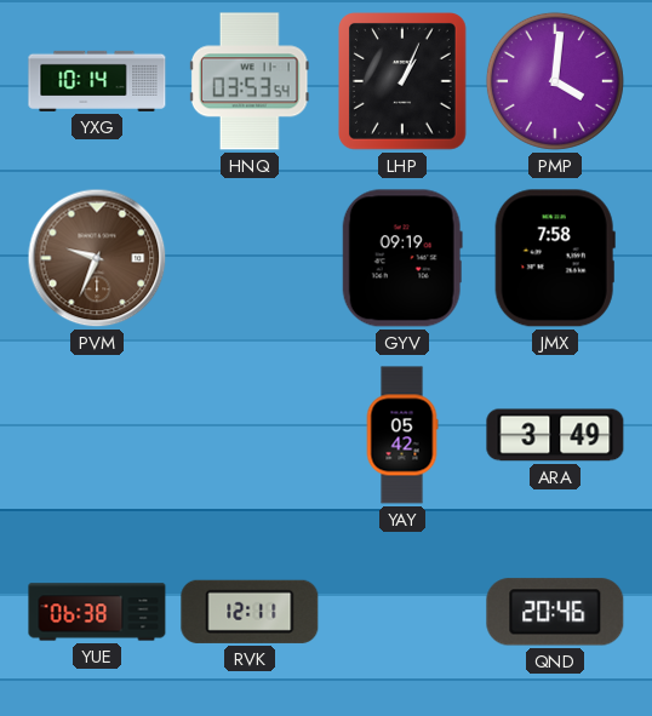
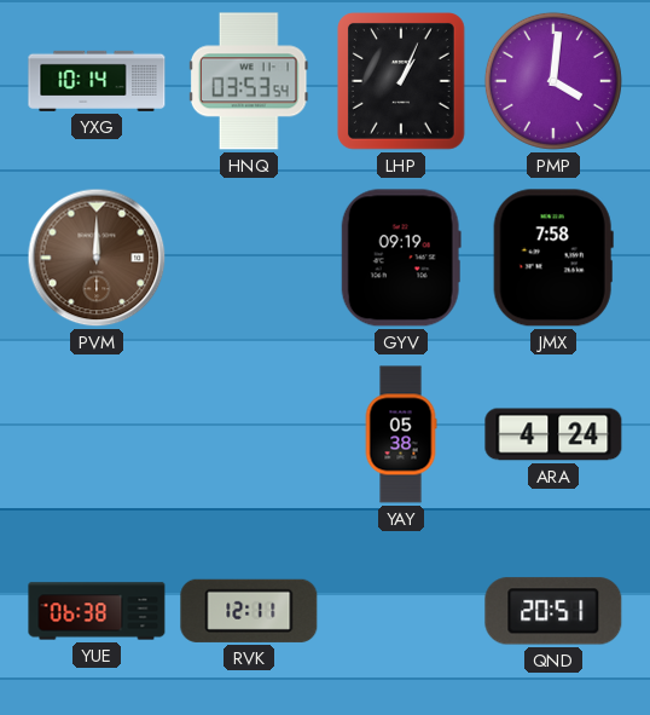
PVM: 9:34 -> 12:00 (97, 258)
YAY: 05:42 -> 05:38 (401, 434)
ARA: 3:49 -> 4:24 (553, 434)
QND: 20:46 -> 20:51 (553, 611)
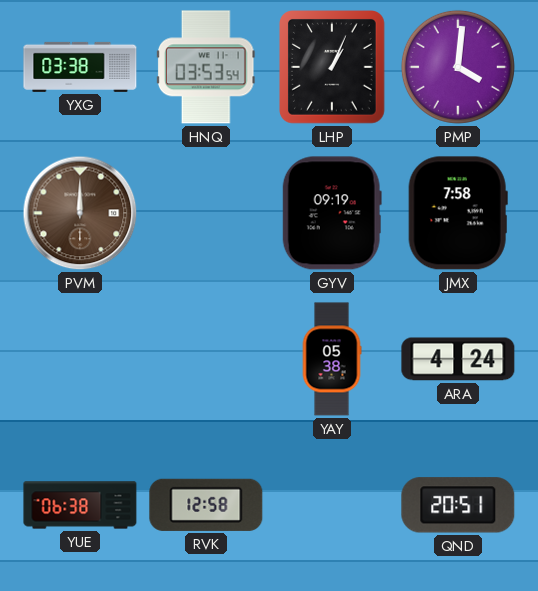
YXG: 10:14 -> 03:38 (80, 67)
RVK: 12:11 -> 12:58 (206, 505)
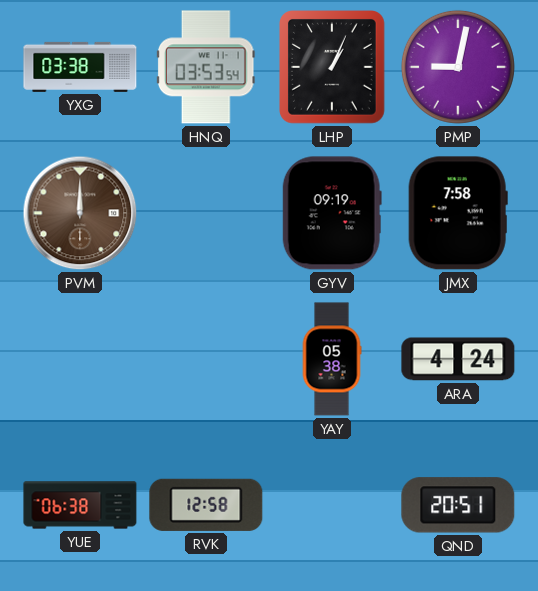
PMP: 4:01 -> 9:02 (458, 67)
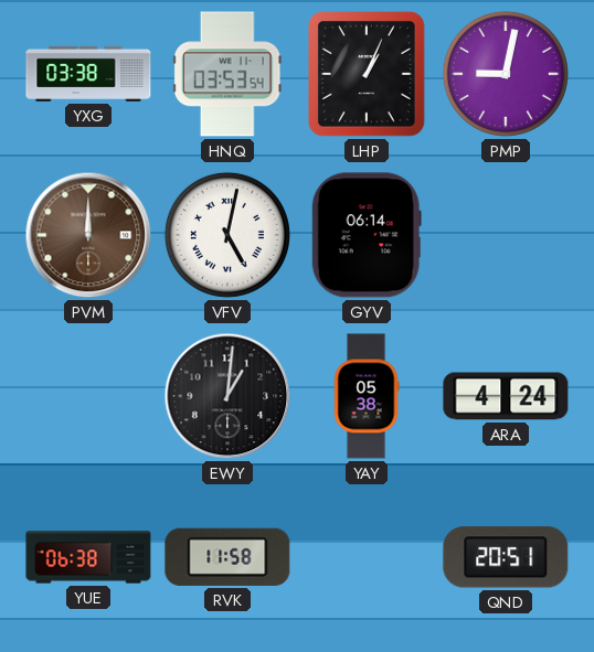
VFV: none -> 5:02 (227, 235)
GYV: 09:19 -> 06:14 (367, 235)
JMX: 7:58 -> none (458, 213)
EWY: none -> 1:01 (227, 396)
RVK: 12:58 -> 11:58 (227, 557)
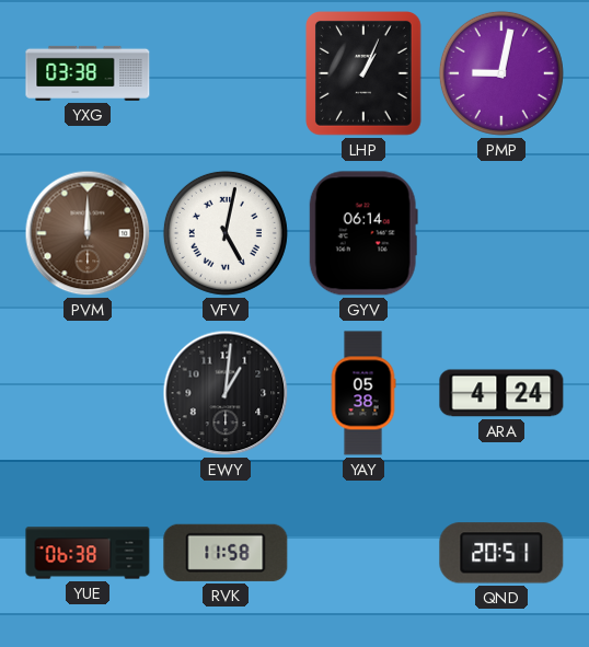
HNQ: 03:53 -> none (227, 74)
